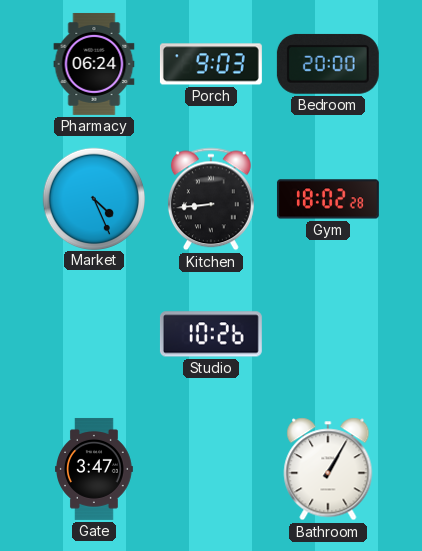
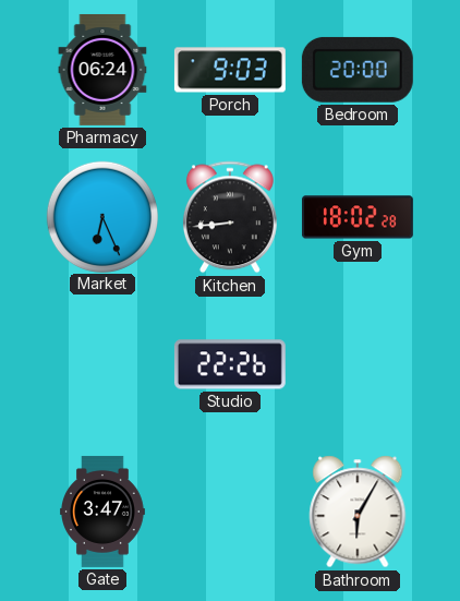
Market: 4:26 -> 6:26 (101, 216)
Studio: 10:26 -> 22:26 (230, 364)
Bathroom: 1:05 -> 6:05 (358, 512)
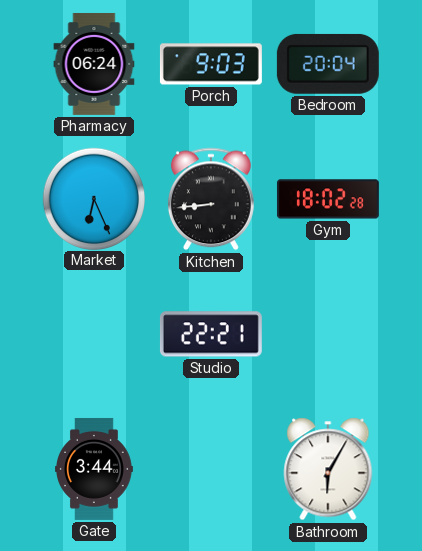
Bedroom: 20:00 -> 20:04 (328, 64)
Studio: 22:26 -> 22:21 (211, 334)
Gate: 3:47 -> 3:44 (95, 469)
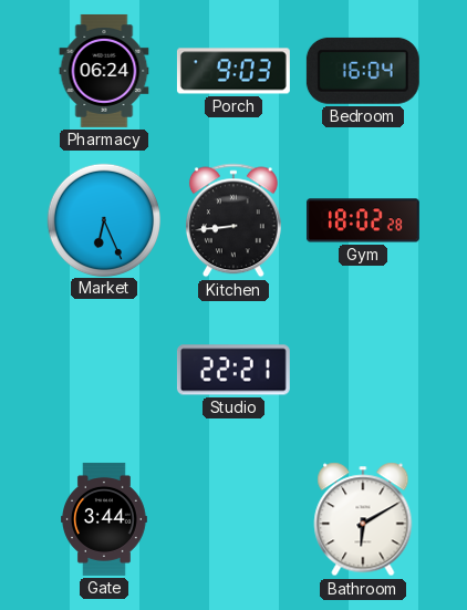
Bedroom: 20:04 -> 16:04 (363, 71)
Bathroom: 6:05 -> 6:10 (363, 519)
